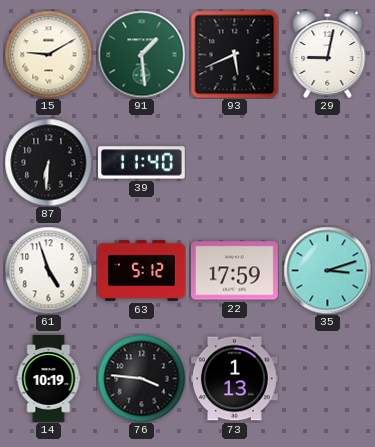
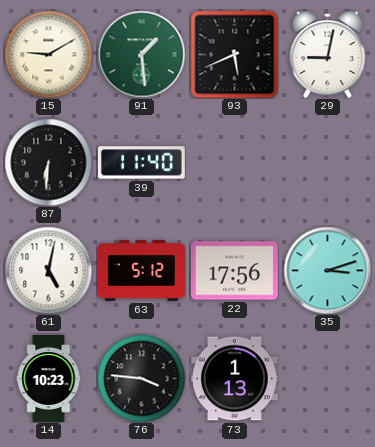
61: 4:57 -> 5:02 (48, 270)
22: 17:59 -> 17:56 (234, 271)
14: 10:19 -> 10:23 (49, 379)
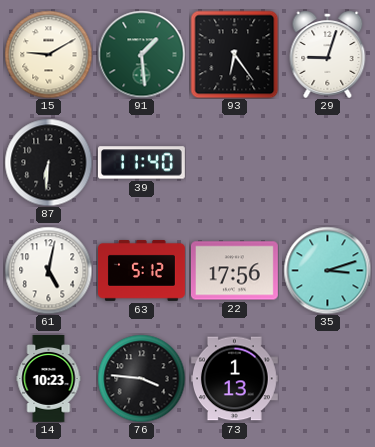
93: 5:41 -> 6:24 (234, 54)
29: 9:02 -> 9:03 (328, 54)
